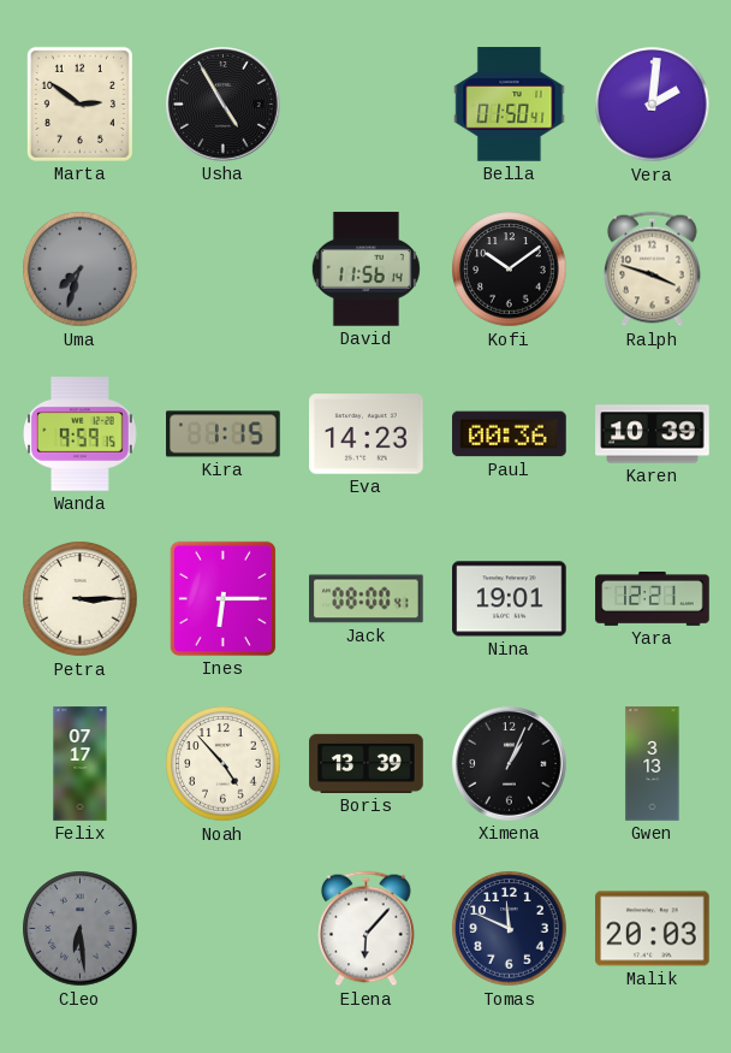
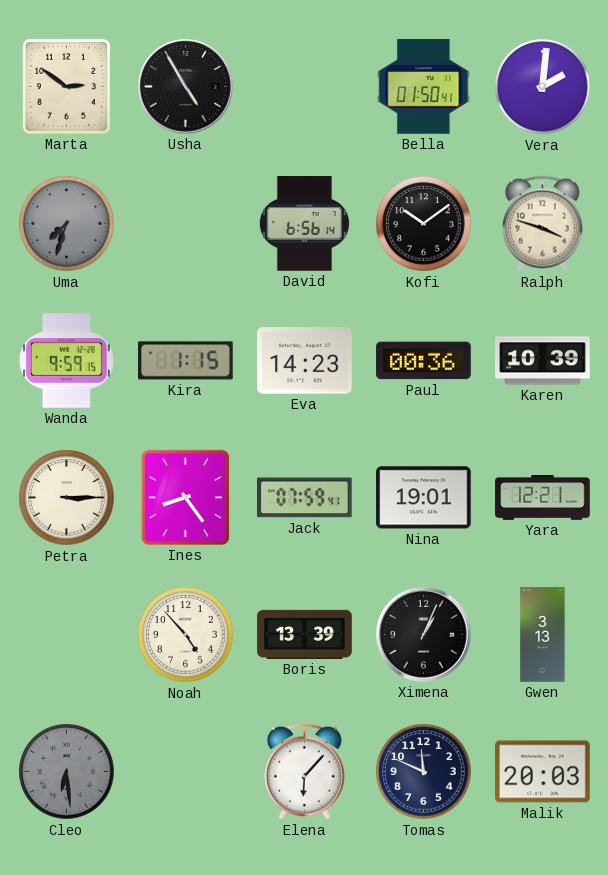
David: 11:56 -> 6:56 (304, 224)
Ines: 6:15 -> 8:24 (185, 497)
Jack: 08:00 -> 07:59 (305, 498)
Felix: 07:17 -> none (81, 764)
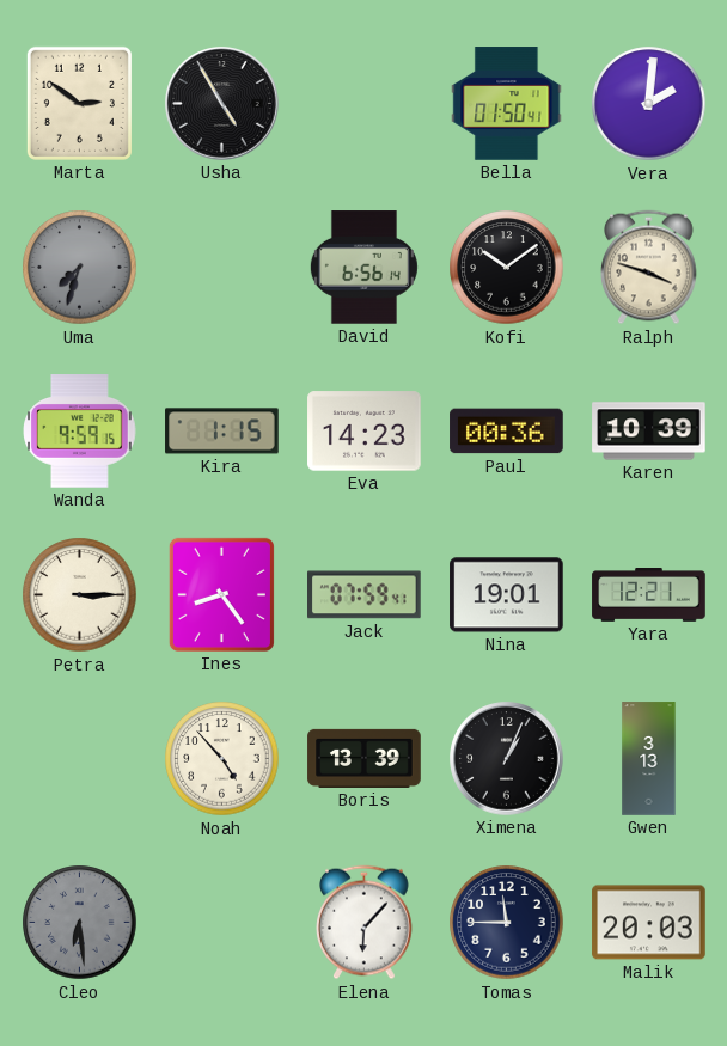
Tomas: 11:49 -> 11:45 (507, 923)
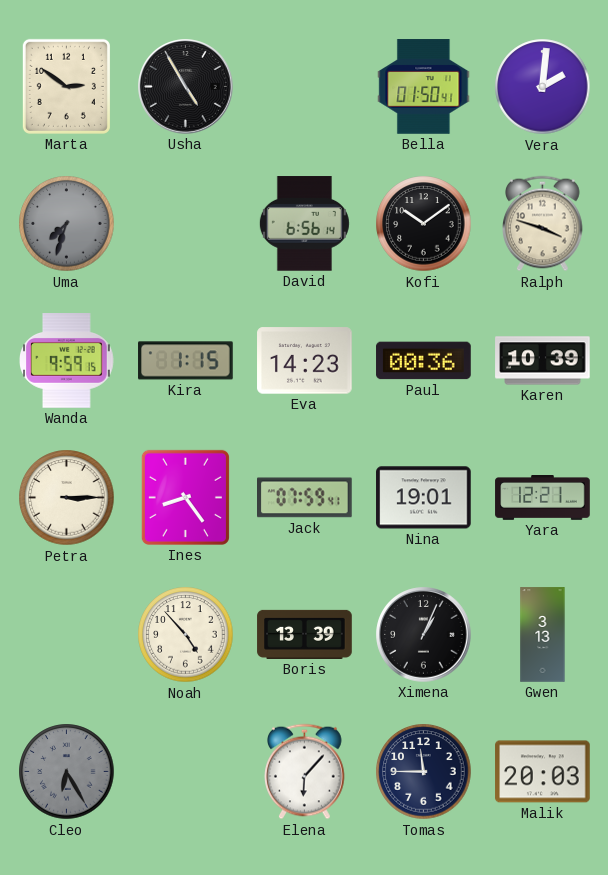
Cleo: 6:29 -> 6:25 (67, 772)
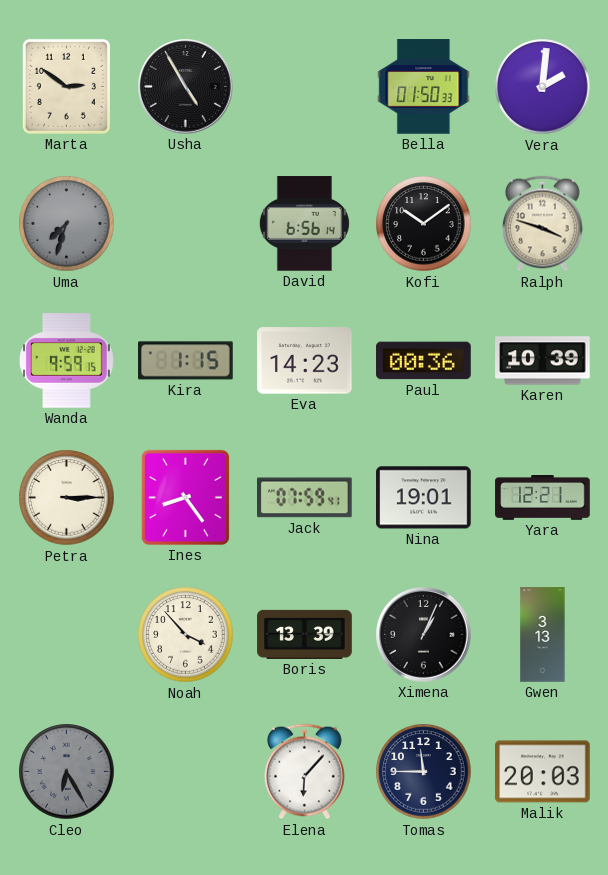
Bella: 01:50:41 -> 01:50:33 (424, 87)
Noah: 4:53 -> 3:53 (186, 635)
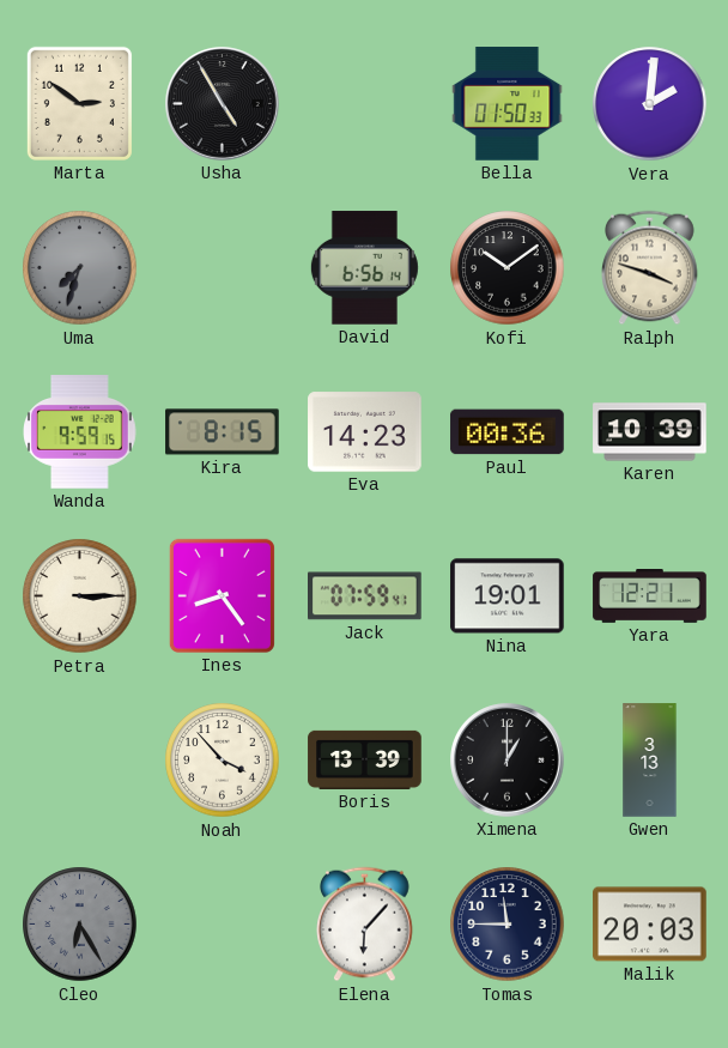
Kira: 1:15 -> 8:15 (223, 432)
Ximena: 1:04 -> 1:00 (508, 761)
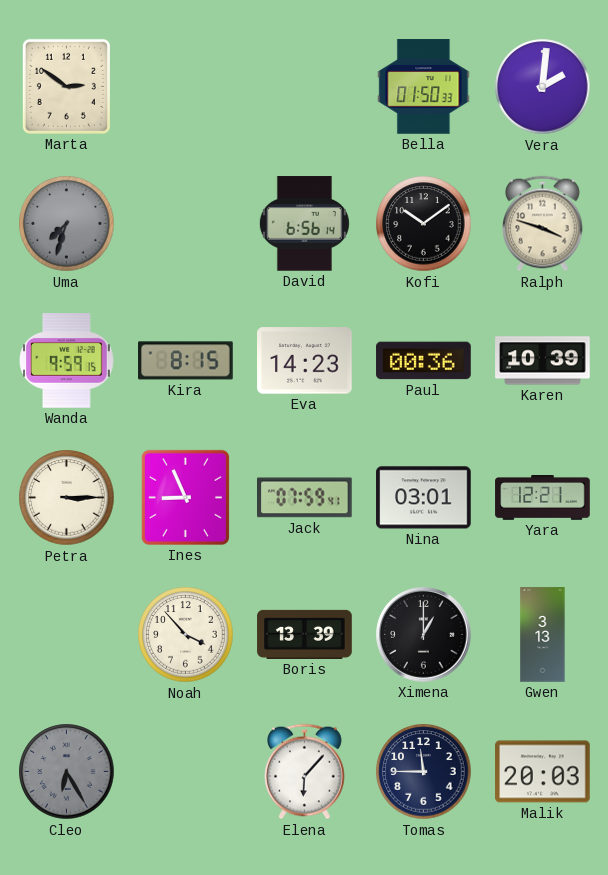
Usha: 4:55 -> none (223, 104)
Ines: 8:24 -> 8:56 (185, 497)
Nina: 19:01 -> 03:01 (424, 498)
